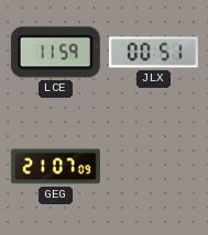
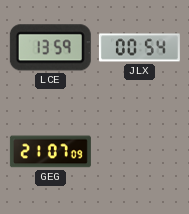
LCE: 11:59 -> 13:59 (50, 48)
JLX: 00:51 -> 00:54 (139, 48)
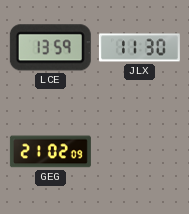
JLX: 00:54 -> 11:30 (139, 48)
GEG: 21:07 -> 21:02 (50, 152)
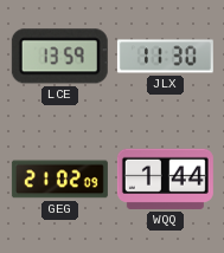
WQQ: none -> 1:44 (165, 179)
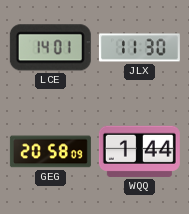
LCE: 13:59 -> 14:01 (50, 48)
GEG: 21:02 -> 20:58 (50, 152)
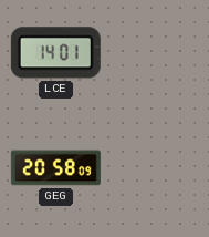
JLX: 11:30 -> none (139, 48)
WQQ: 1:44 -> none (139, 151)
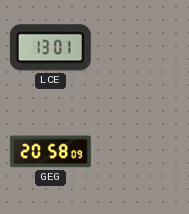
LCE: 14:01 -> 13:01 (50, 48)
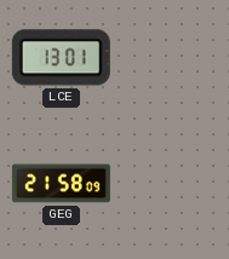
GEG: 20:58 -> 21:58 (61, 184)
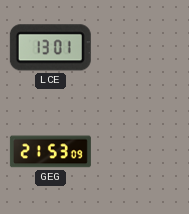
GEG: 21:58 -> 21:53 (50, 152)
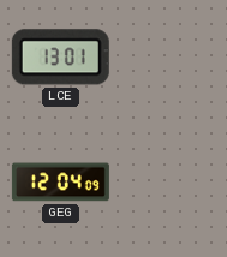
GEG: 21:53 -> 12:04 (60, 183)
